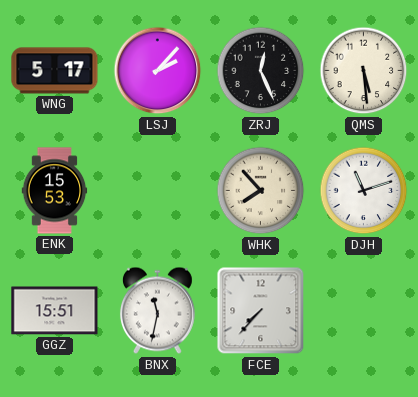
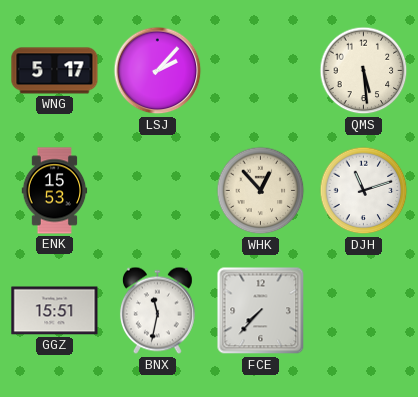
ZRJ: 12:26 -> none (261, 71)
WHK: 7:53 -> 12:53 (261, 191)
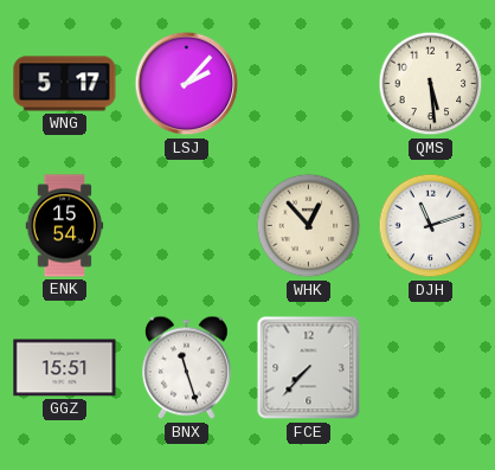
ENK: 15:53 -> 15:54 (65, 226)
BNX: 11:32 -> 11:27 (186, 368)
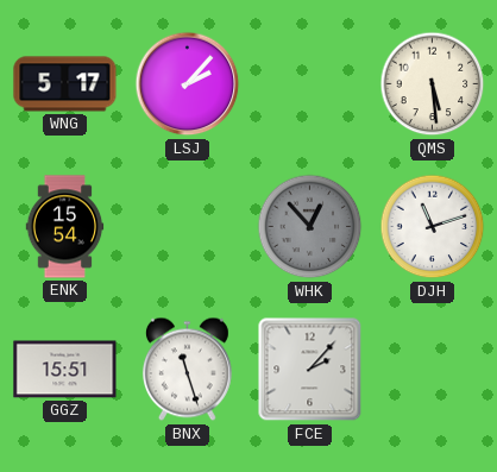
WHK dial: cream -> grey (310, 227)
FCE: 7:37 -> 2:07 (310, 370)
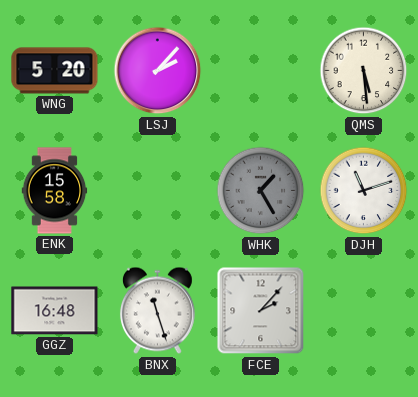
WNG: 5:17 -> 5:20 (55, 71)
ENK: 15:54 -> 15:58 (55, 191)
WHK: 12:53 -> 1:25 (261, 191)
GGZ: 15:51 -> 16:48 (55, 311)
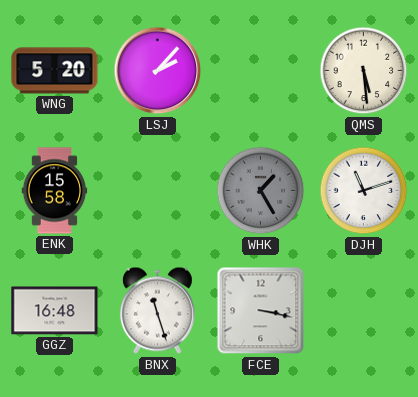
FCE: 2:07 -> 3:17 (261, 311)
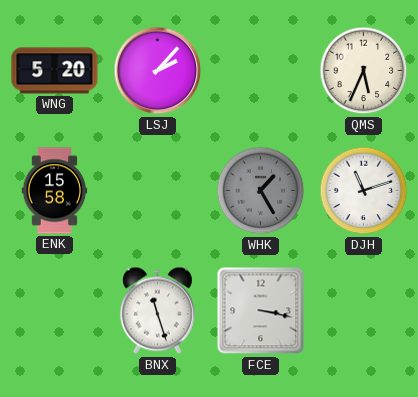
QMS: 5:29 -> 5:34 (364, 71)
GGZ: 16:48 -> none (55, 311)
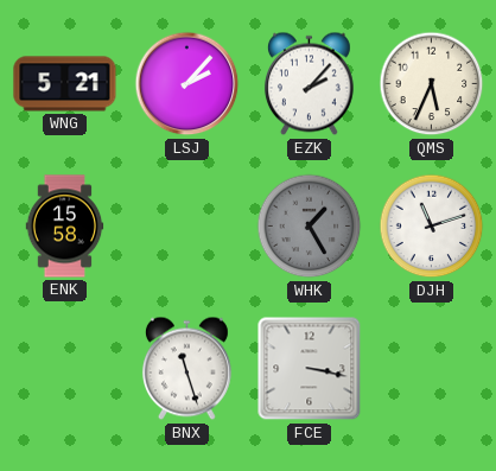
WNG: 5:20 -> 5:21 (65, 84)
EZK: none -> 2:07 (309, 84)
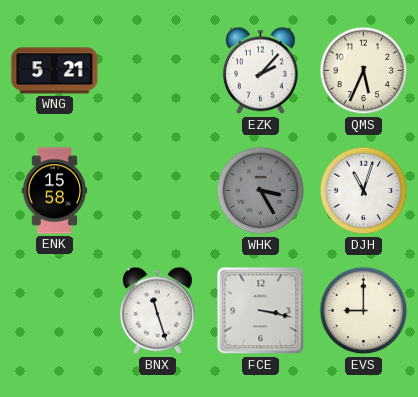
LSJ: 2:07 -> none (187, 84)
WHK: 1:25 -> 3:25 (261, 191)
DJH: 11:12 -> 11:03 (364, 191)
EVS: none -> 9:00 (364, 311)
